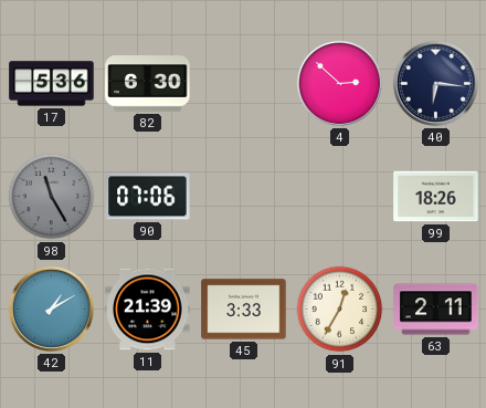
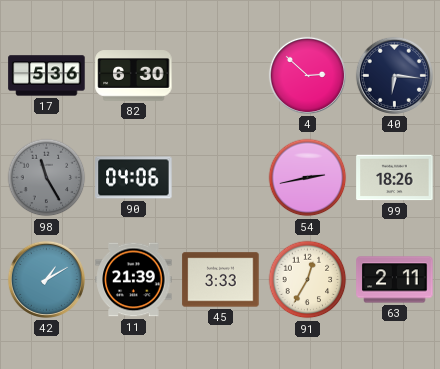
90: 07:06 -> 04:06 (134, 178)
54: none -> 2:43 (308, 178)
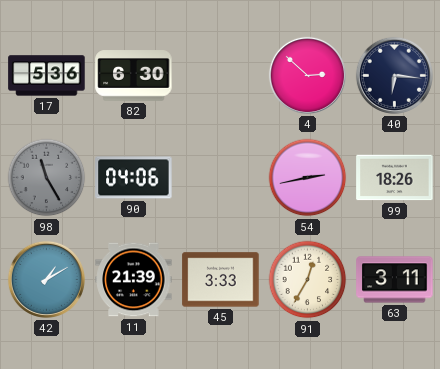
63: 2:11 -> 3:11 (395, 280)
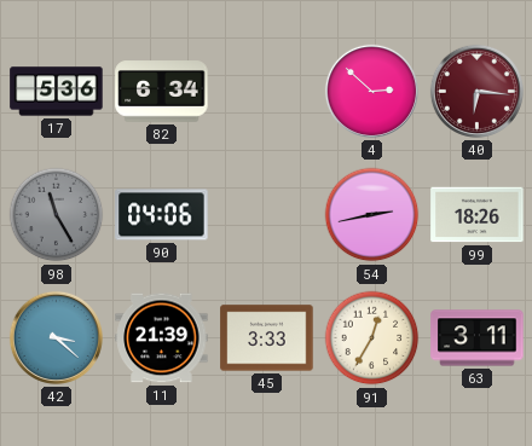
82: 6:30 -> 6:34 (162, 92)
40 dial: navy -> burgundy (476, 91)
42: 1:10 -> 3:22 (56, 337)
